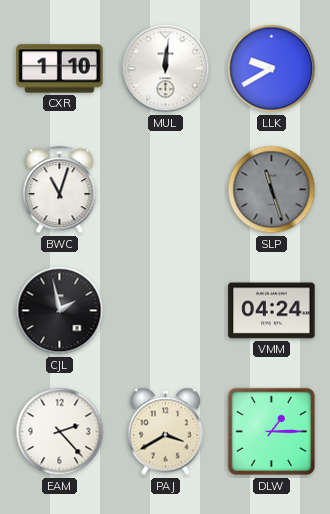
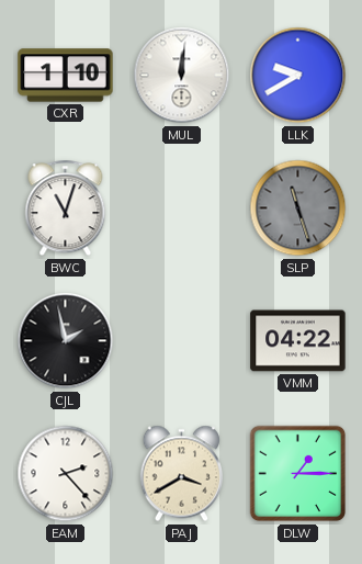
VMM: 04:24 -> 04:22 (298, 341)
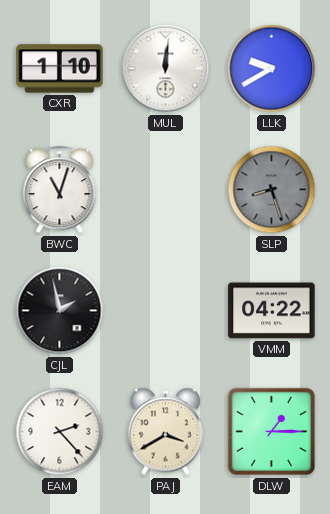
SLP: 11:27 -> 8:27 (272, 190)
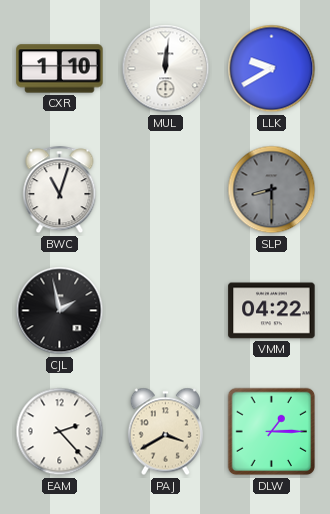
SLP: 8:27 -> 8:30 (272, 190)
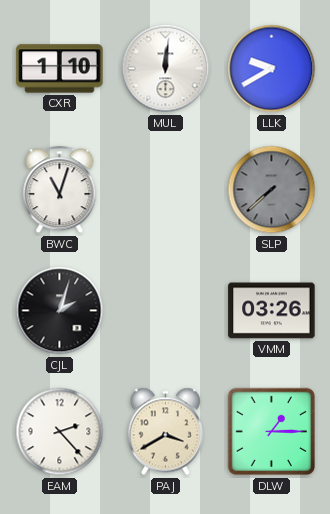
SLP: 8:30 -> 7:38 (272, 190)
CJL: 1:58 -> 2:03 (60, 311)
VMM: 04:22 -> 03:26 (272, 311)
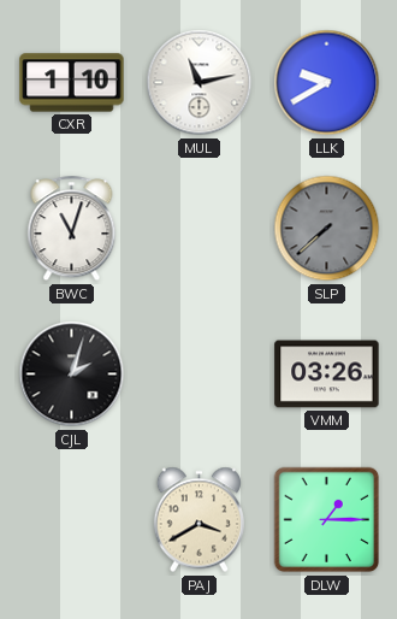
MUL: 12:01 -> 11:13 (200, 83)
EAM: 2:23 -> none (60, 432)
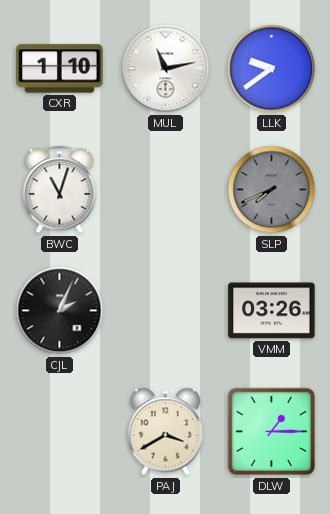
LLK: 9:40 -> 9:39 (272, 69)
SLP: 7:38 -> 7:41 (272, 190)
CJL: 2:03 -> 2:04 (60, 311)
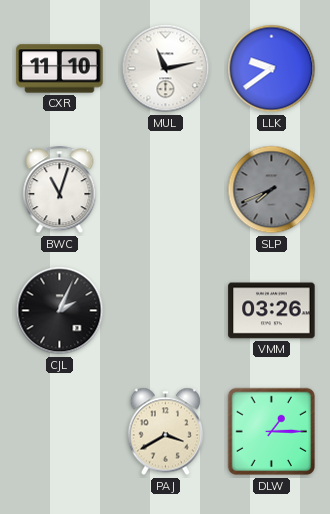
CXR: 1:10 -> 11:10 (60, 69)
